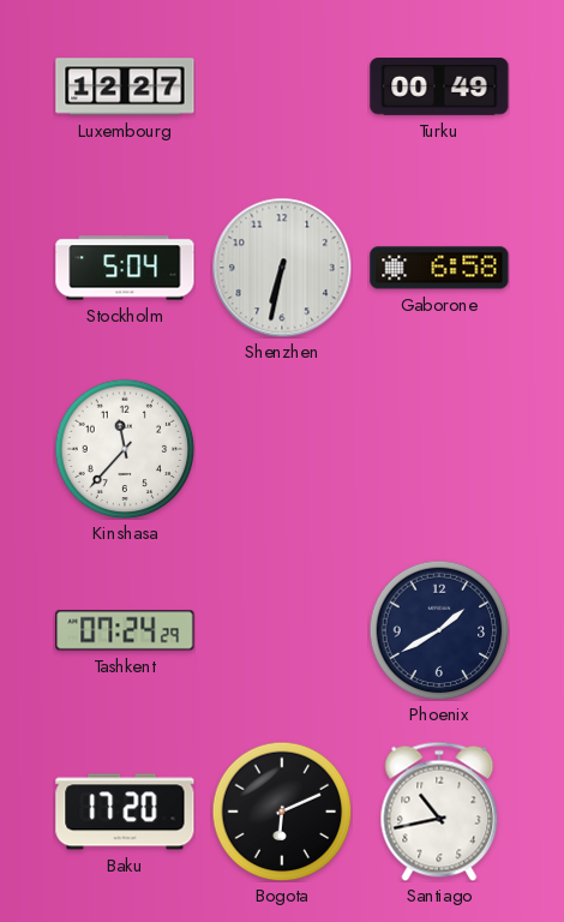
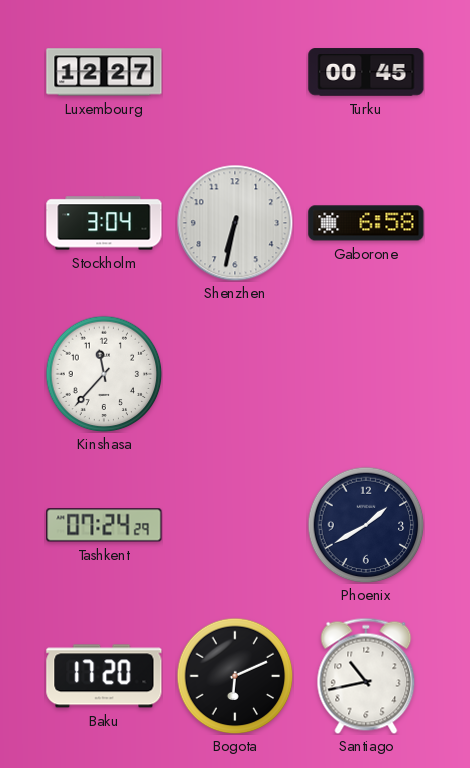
Turku: 00:49 -> 00:45 (366, 72)
Stockholm: 5:04 -> 3:04 (104, 223)
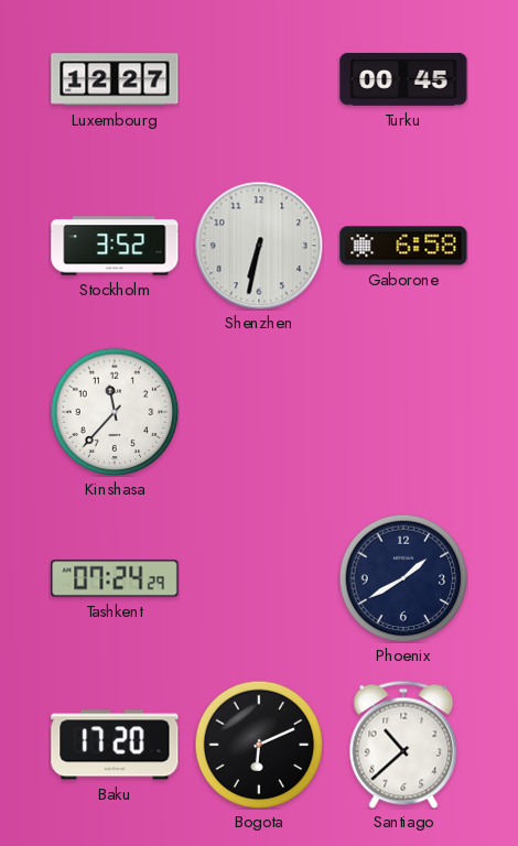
Stockholm: 3:04 -> 3:52 (115, 246)
Santiago: 10:43 -> 10:38 (403, 745)
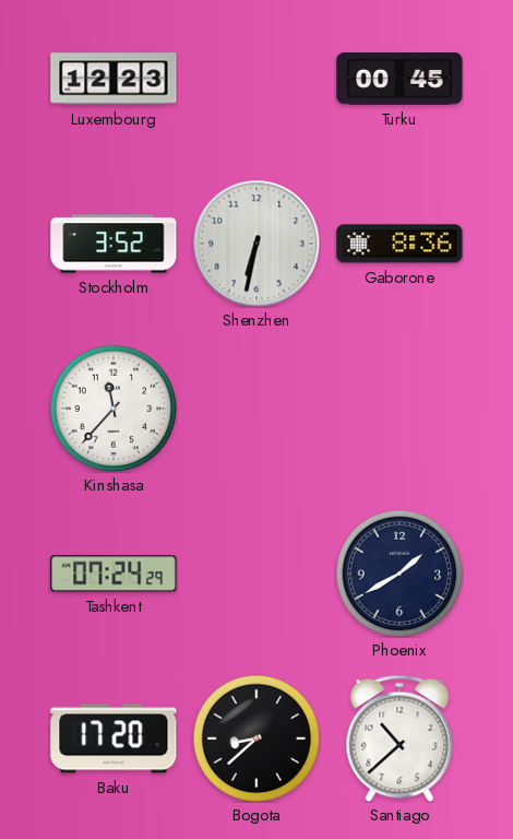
Luxembourg: 12:27 -> 12:23 (114, 79)
Gaborone: 6:58 -> 8:36 (399, 244)
Bogota: 6:11 -> 8:38 (256, 738)
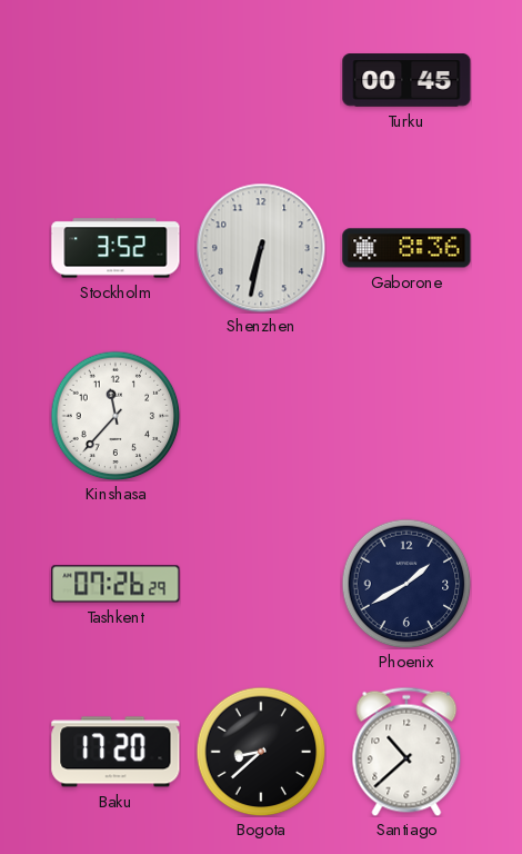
Luxembourg: 12:23 -> none (114, 79)
Tashkent: 07:24 -> 07:26 (116, 584)
